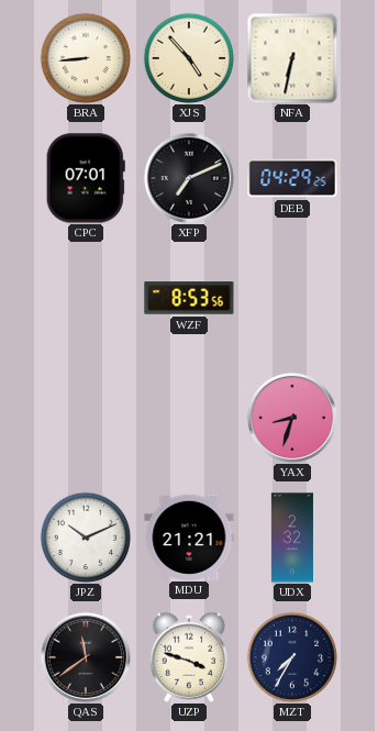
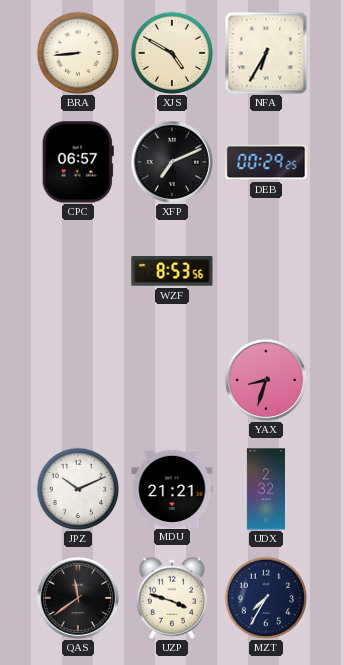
XJS: 4:53 -> 4:50 (172, 53)
NFA: 6:32 -> 6:35 (266, 53)
CPC: 07:01 -> 06:57 (78, 162)
DEB: 04:29 -> 00:29 (266, 162)
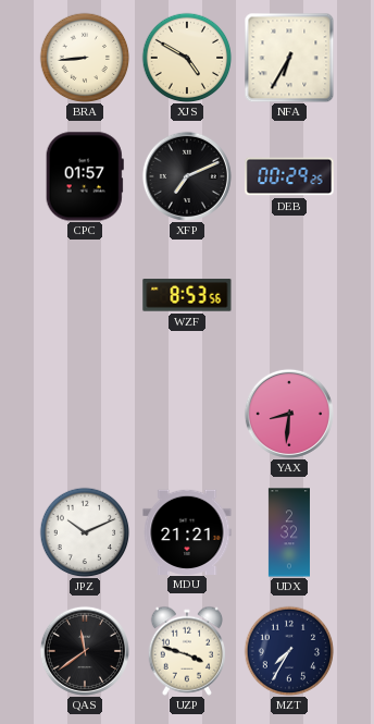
CPC: 06:57 -> 01:57 (85, 176)
YAX: 8:33 -> 8:31 (289, 414)
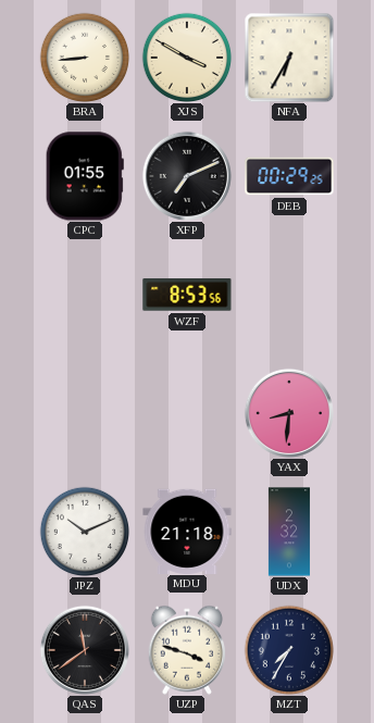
XJS: 4:50 -> 3:50 (187, 58)
CPC: 01:57 -> 01:55 (85, 176)
MDU: 21:21 -> 21:18 (187, 531)
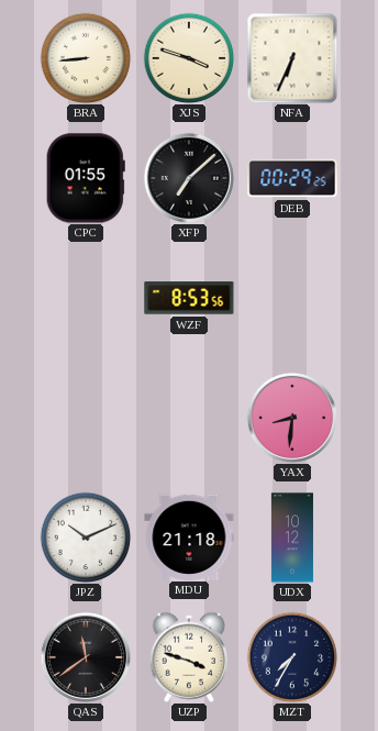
XJS: 3:50 -> 3:48 (189, 58)
NFA: 6:35 -> 6:34 (292, 58)
XFP: 7:11 -> 7:08 (189, 178)
UDX: 2:32 -> 10:12 (292, 538)
